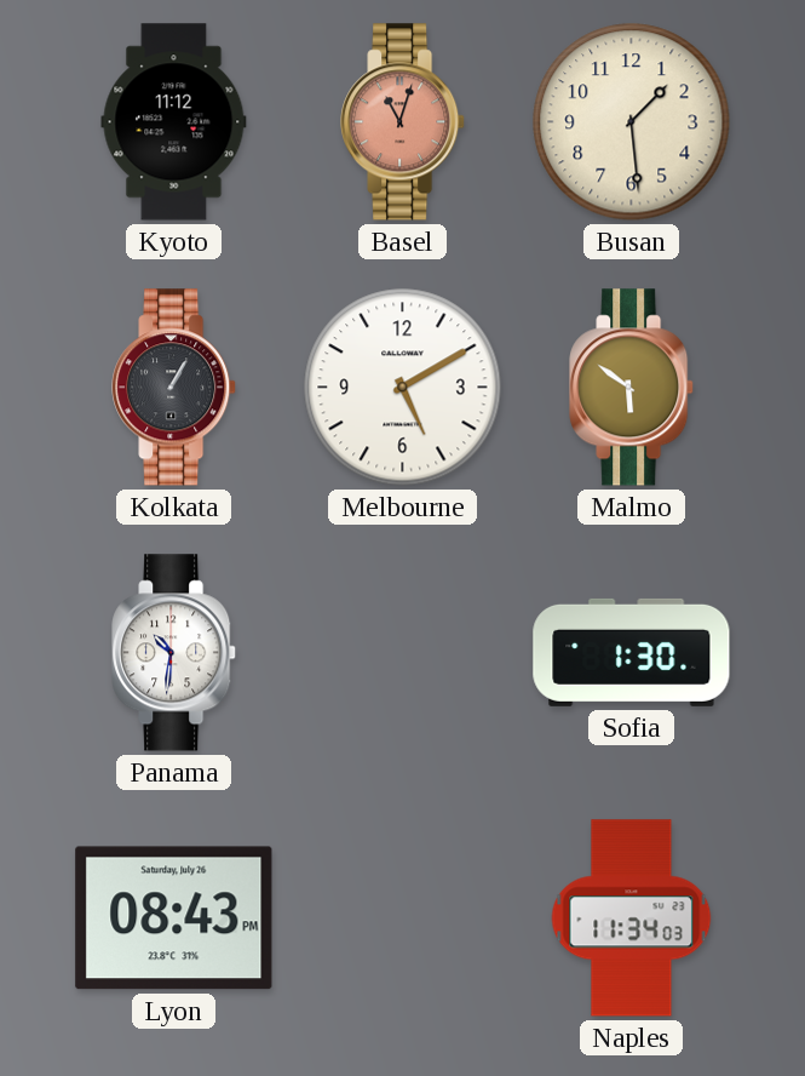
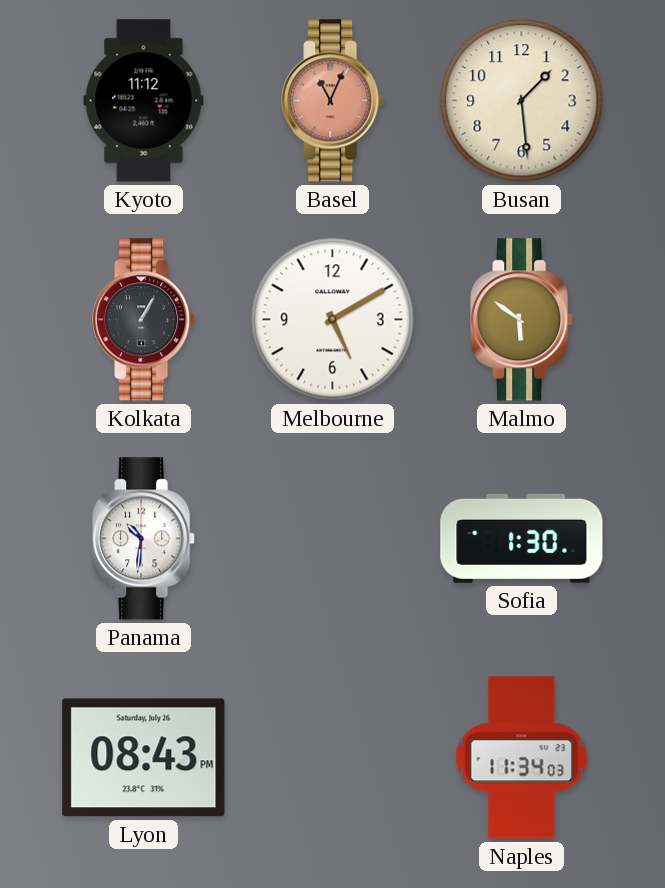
Basel: 11:03 -> 11:04 (333, 101)
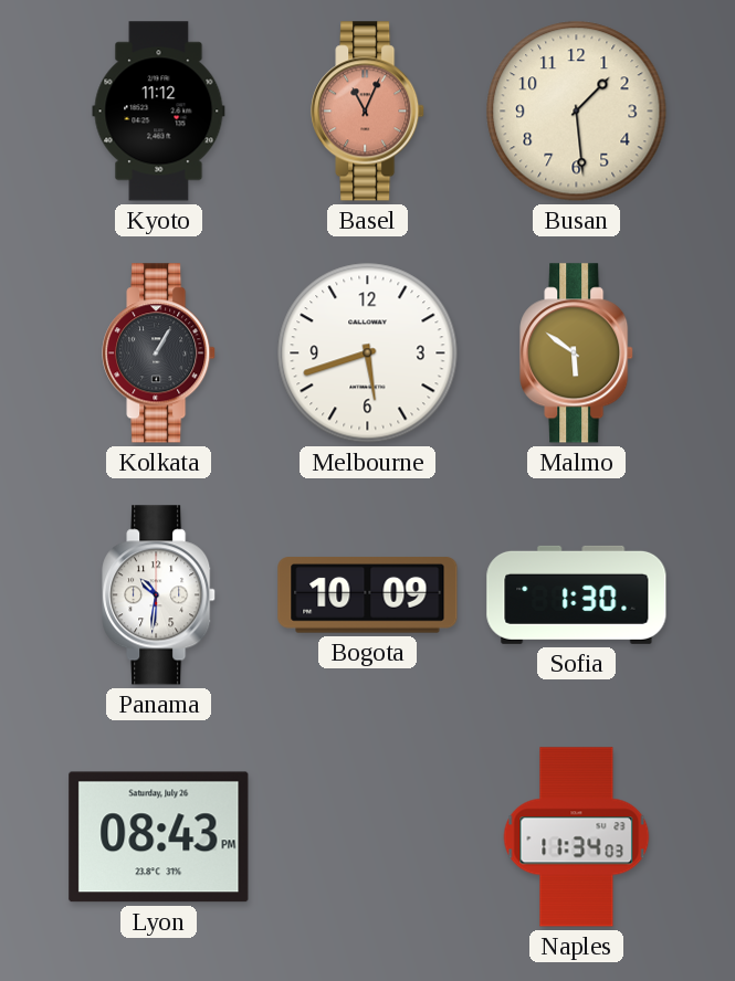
Melbourne: 5:10 -> 5:42 (368, 354)
Bogota: none -> 10:09 (368, 595)
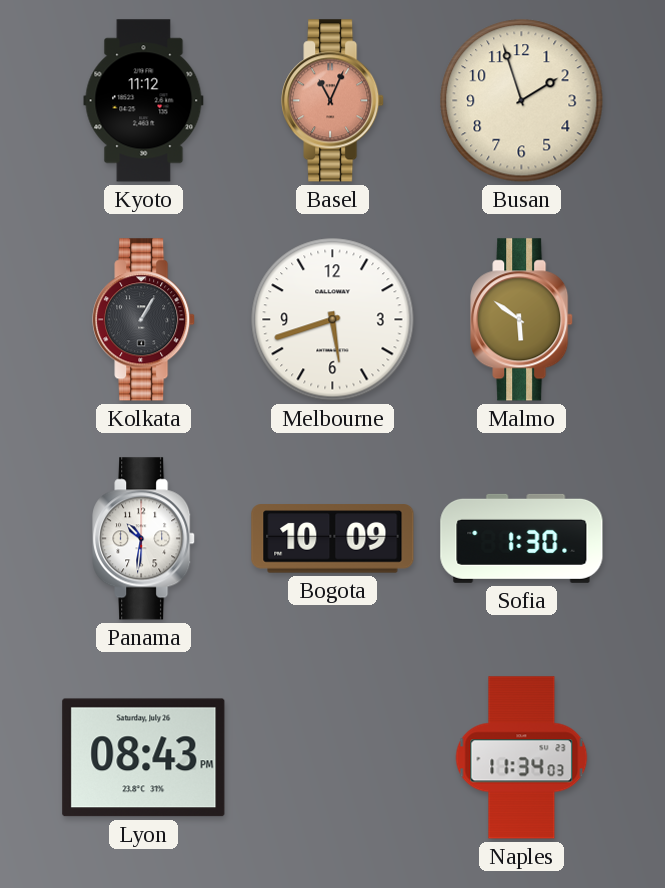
Busan: 1:29 -> 1:57 (522, 101)
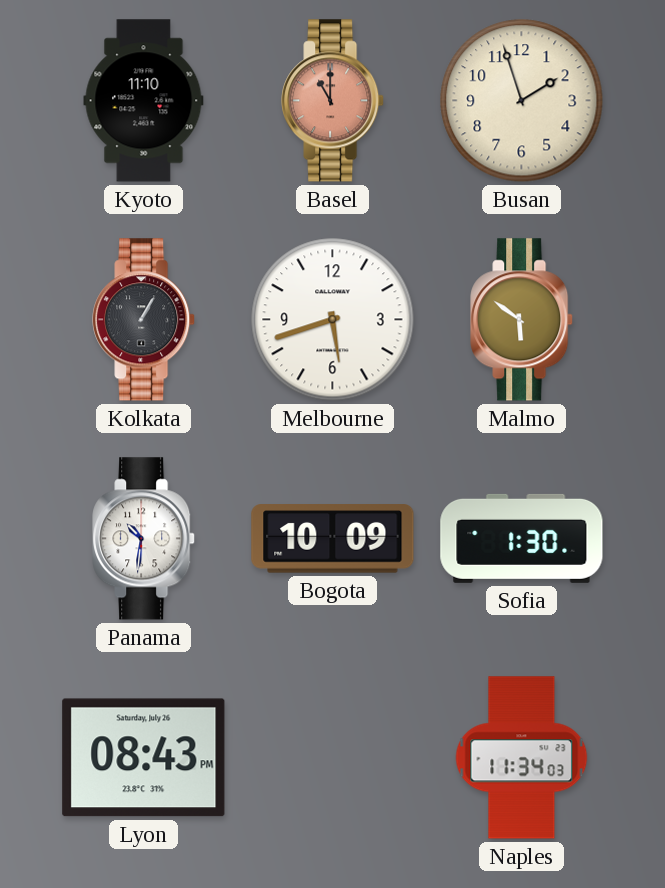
Kyoto: 11:12 -> 11:10 (144, 101)
Basel: 11:04 -> 11:00 (333, 101)
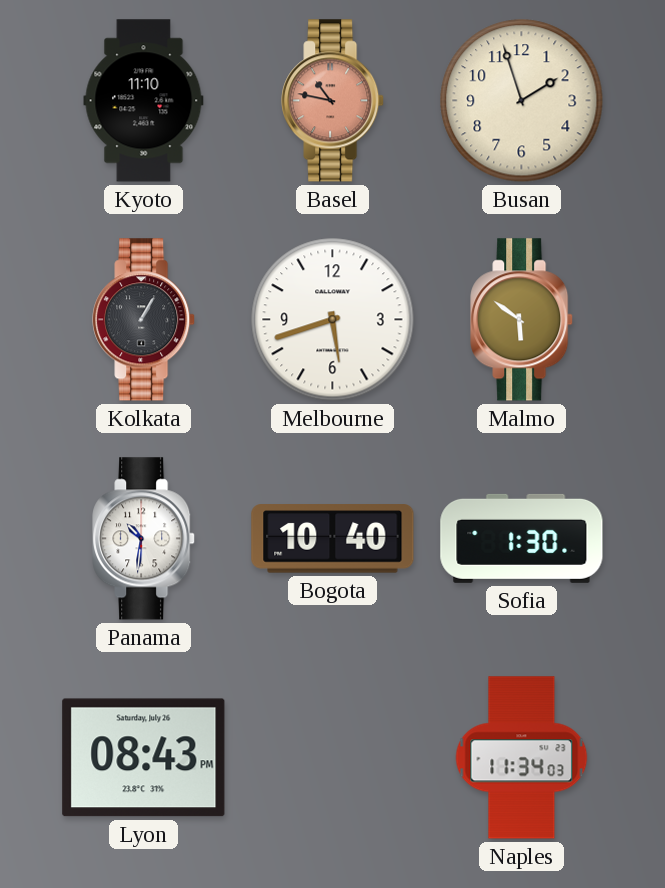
Basel: 11:00 -> 10:47 (333, 101)
Bogota: 10:09 -> 10:40 (333, 539)
